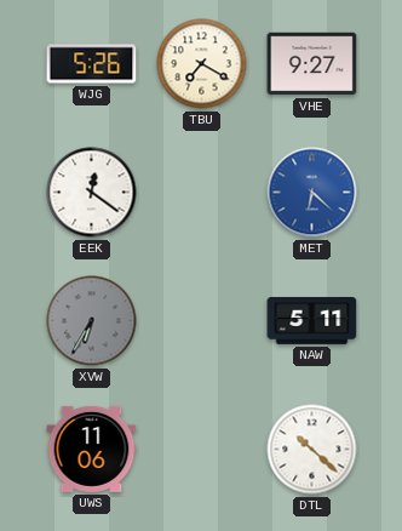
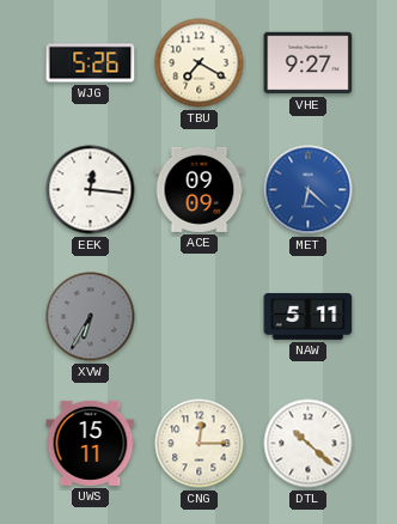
EEK: 12:21 -> 12:16 (91, 190)
ACE: none -> 09:09 (200, 189)
UWS: 11:06 -> 15:11 (91, 443)
CNG: none -> 12:15 (200, 444)
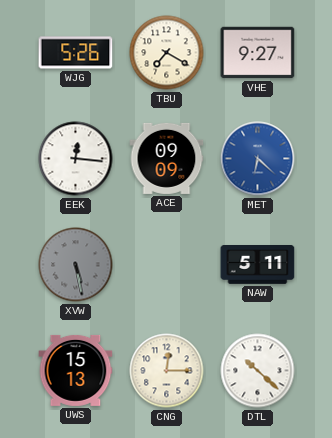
XVW: 6:35 -> 5:28 (76, 265)
UWS: 15:11 -> 15:13 (76, 370)
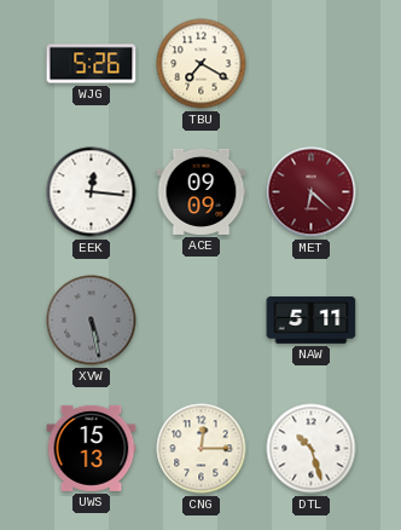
VHE: 9:27 -> none (258, 53)
MET dial: blue -> burgundy (312, 192)
DTL: 10:22 -> 10:27 (312, 449)
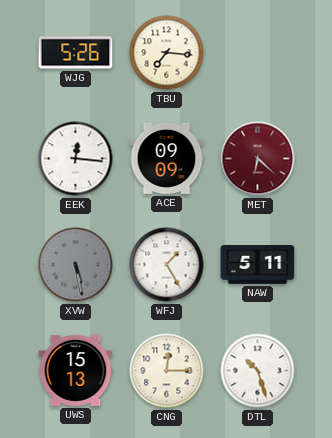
TBU: 7:20 -> 7:16 (167, 53)
WFJ: none -> 1:25 (167, 265)
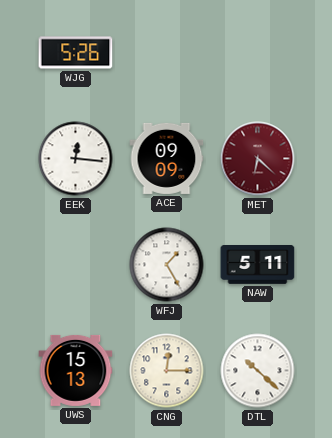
TBU: 7:16 -> none (167, 53)
XVW: 5:28 -> none (76, 265)
DTL: 10:27 -> 10:22 (258, 371)
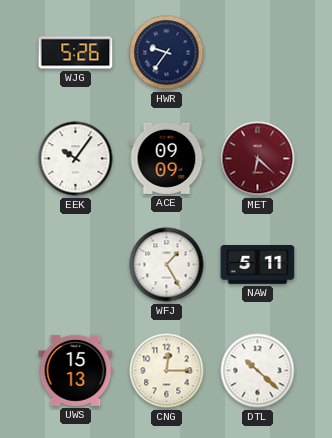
HWR: none -> 9:36 (167, 53)
EEK: 12:16 -> 10:06 (76, 159)
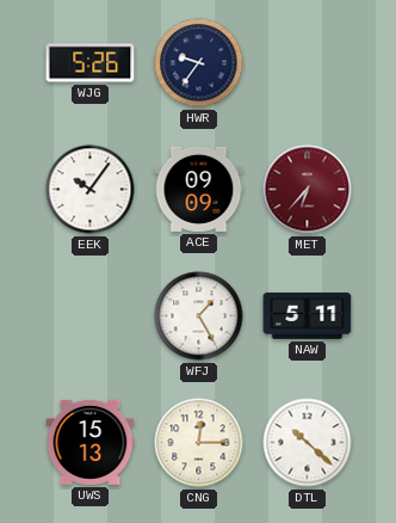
MET: 6:22 -> 6:37 (308, 190)
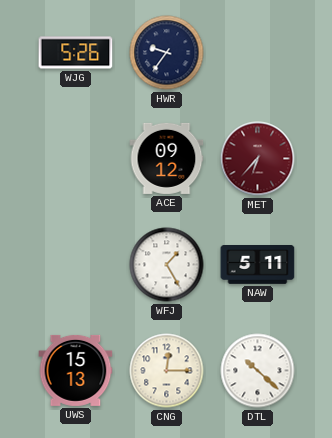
EEK: 10:06 -> none (91, 190)
ACE: 09:09 -> 09:12 (167, 158)
